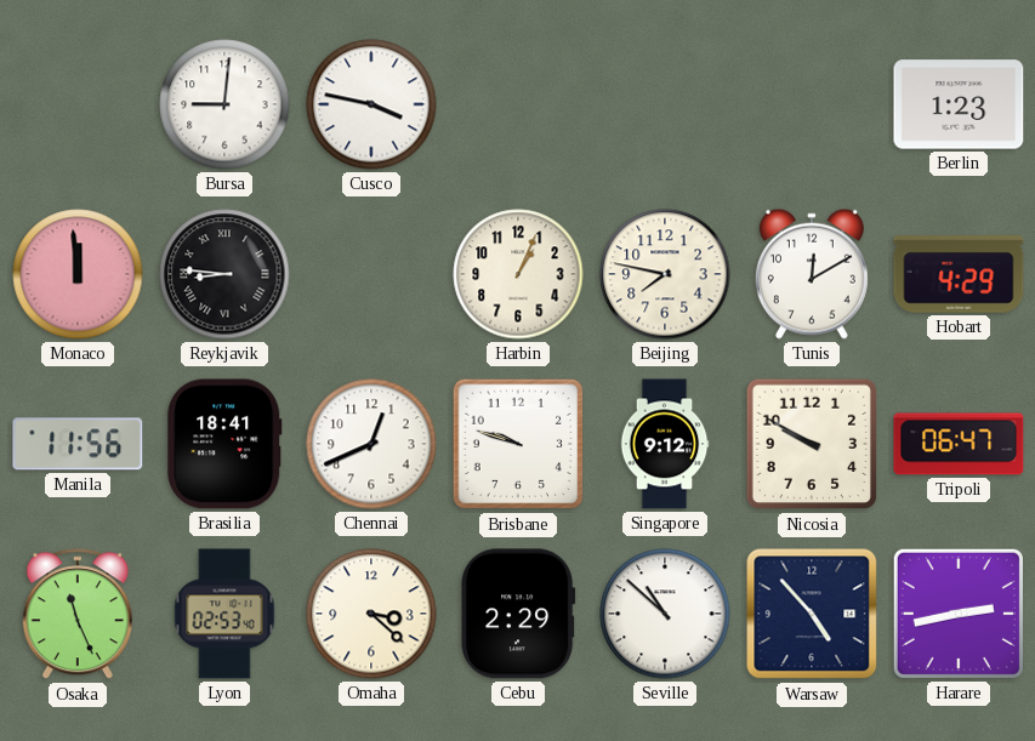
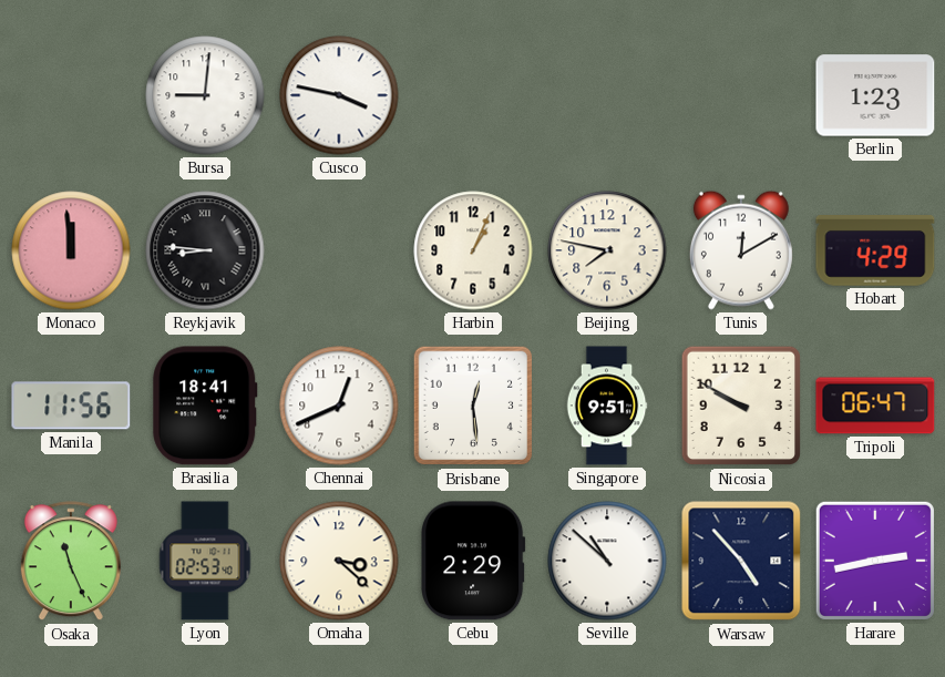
Brisbane: 9:48 -> 12:29 (473, 406)
Singapore: 9:12 -> 9:51 (607, 406)
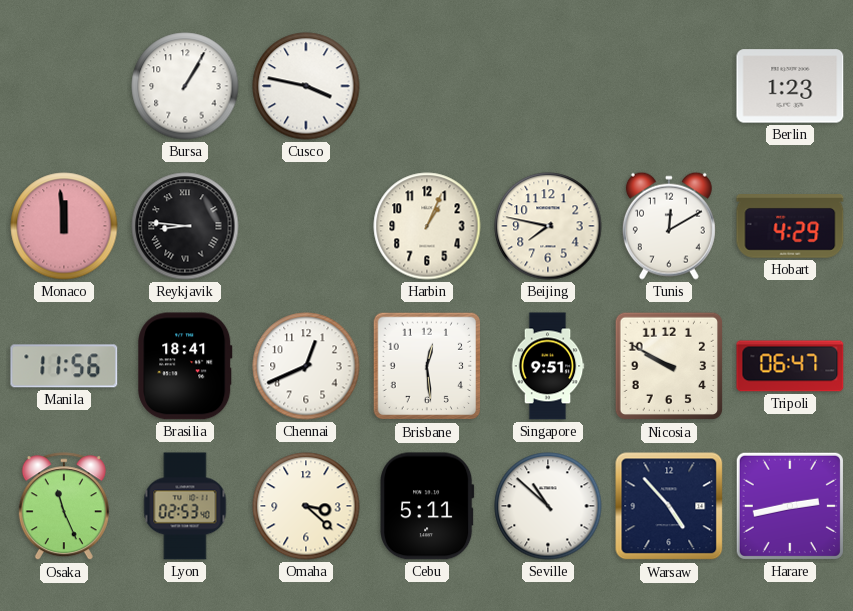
Bursa: 9:01 -> 1:05 (185, 86)
Cebu: 2:29 -> 5:11 (428, 506)
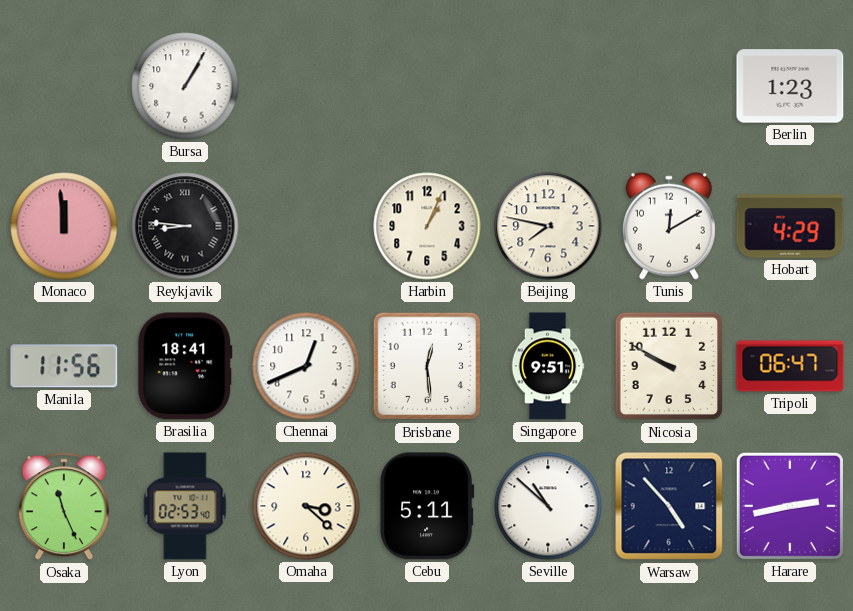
Cusco: 3:47 -> none (306, 86)
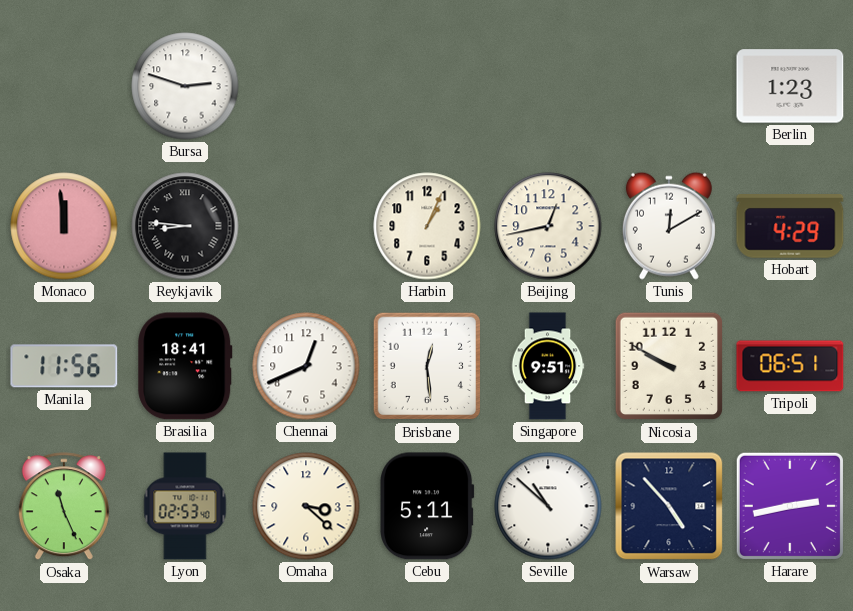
Bursa: 1:05 -> 2:48 (185, 86)
Beijing: 7:47 -> 12:43 (548, 226)
Tripoli: 06:47 -> 06:51 (790, 366)
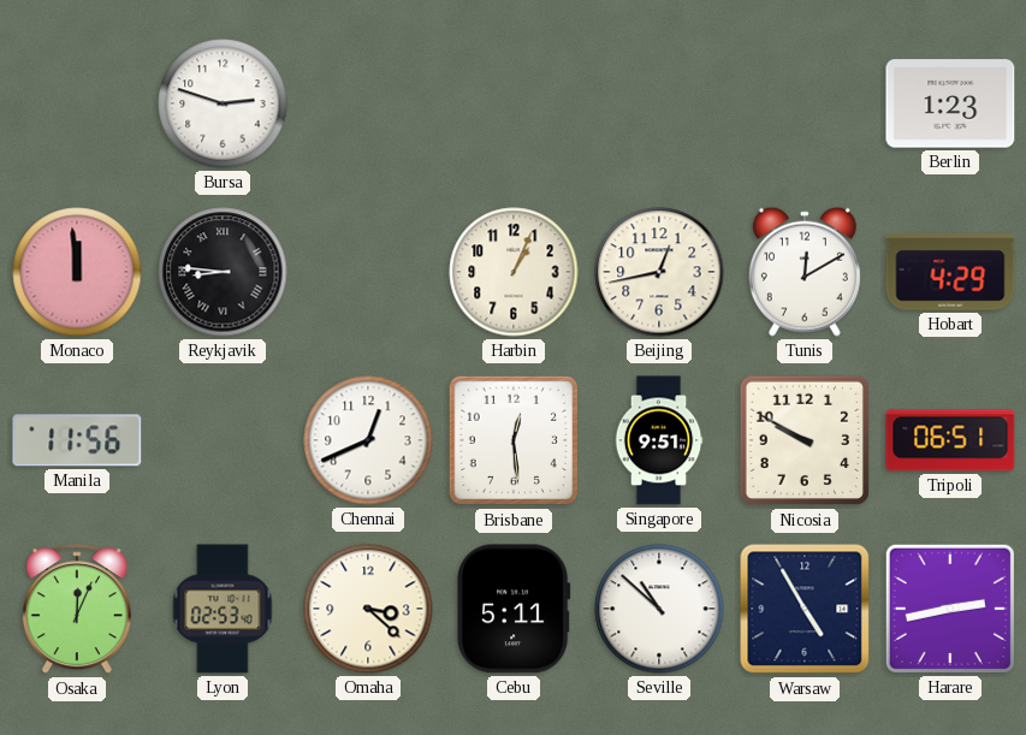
Brasilia: 18:41 -> none (185, 366)
Osaka: 11:26 -> 12:04 (77, 610)
Warsaw: 4:53 -> 4:55 (805, 609)
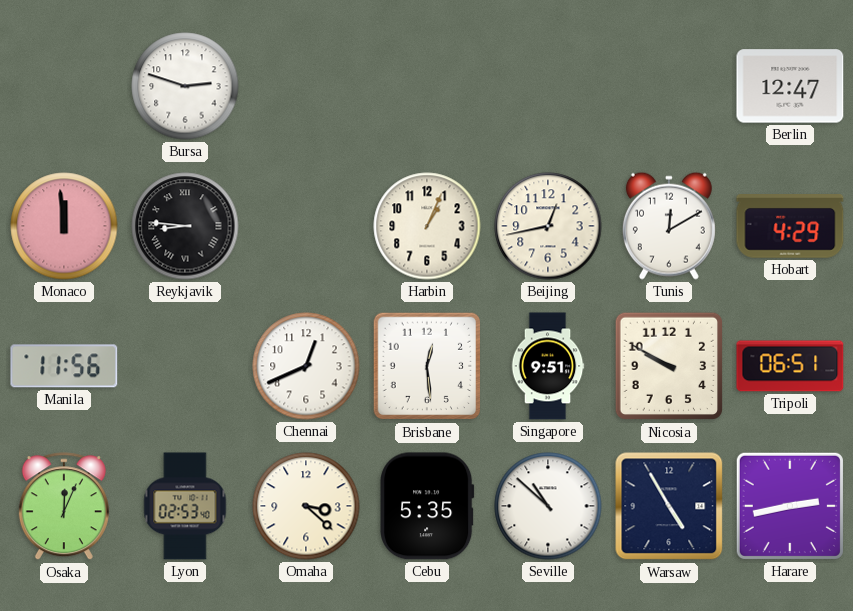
Berlin: 1:23 -> 12:47 (790, 86)
Cebu: 5:11 -> 5:35 (428, 506)
